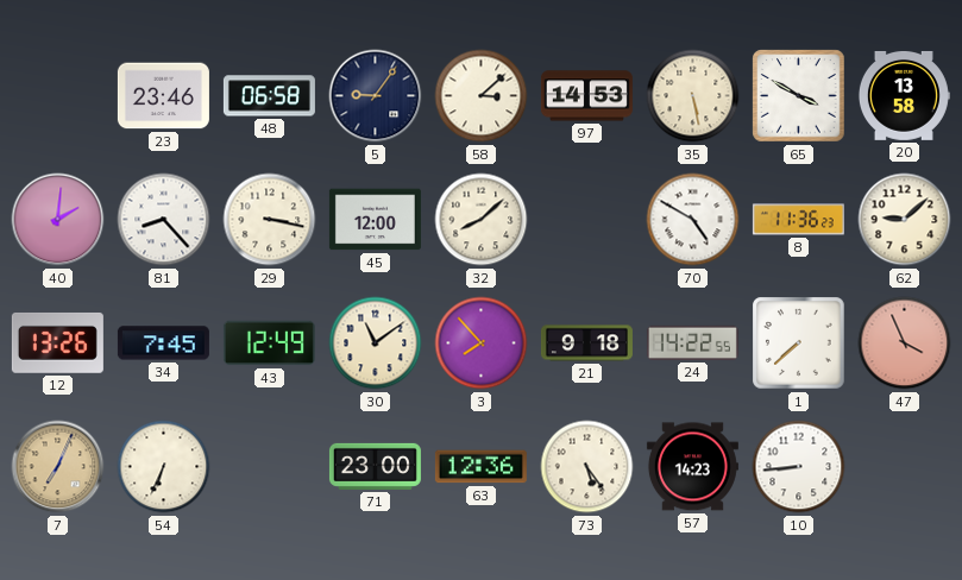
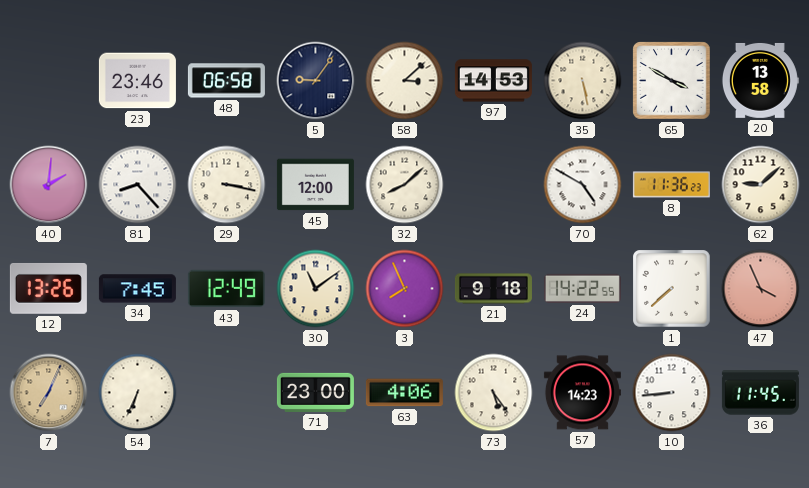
3: 7:53 -> 7:56 (405, 289)
63: 12:36 -> 4:06 (404, 393)
36: none -> 11:45 (760, 393)
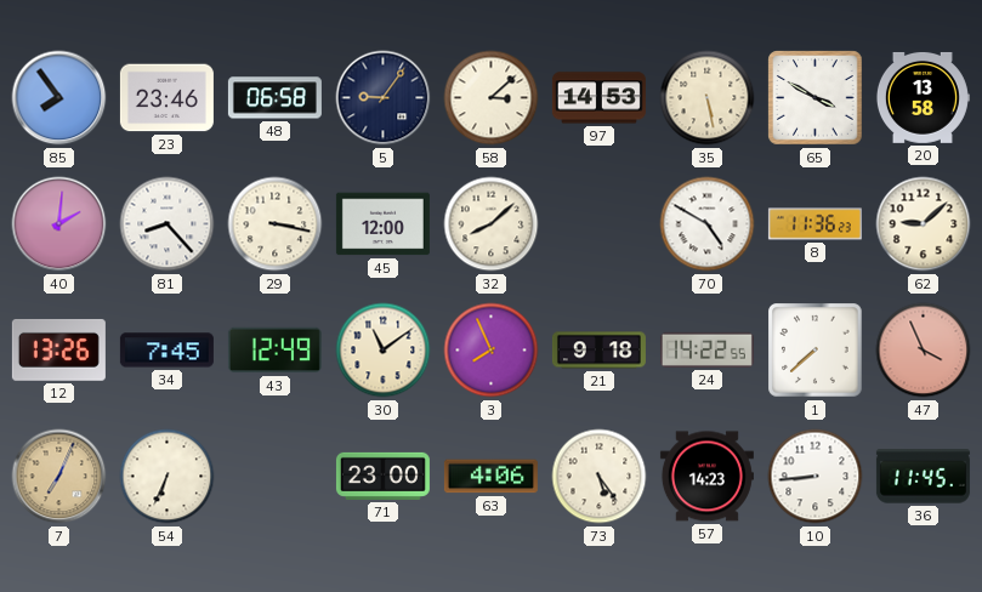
85: none -> 7:54 (59, 98)
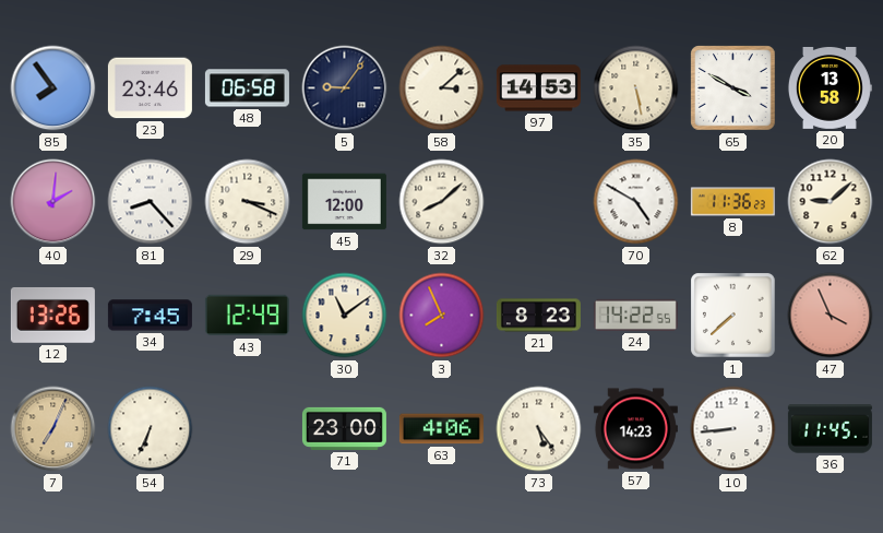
29: 3:17 -> 3:19 (248, 202)
21: 9:18 -> 8:23 (538, 316)
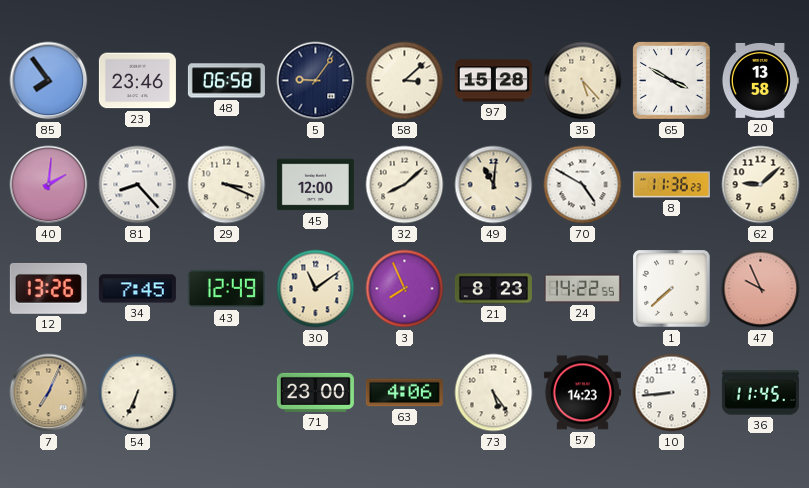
97: 14:53 -> 15:28 (493, 81)
35: 5:28 -> 5:23 (583, 81)
49: none -> 11:01 (494, 185)
47: 3:56 -> 9:56 (761, 289)
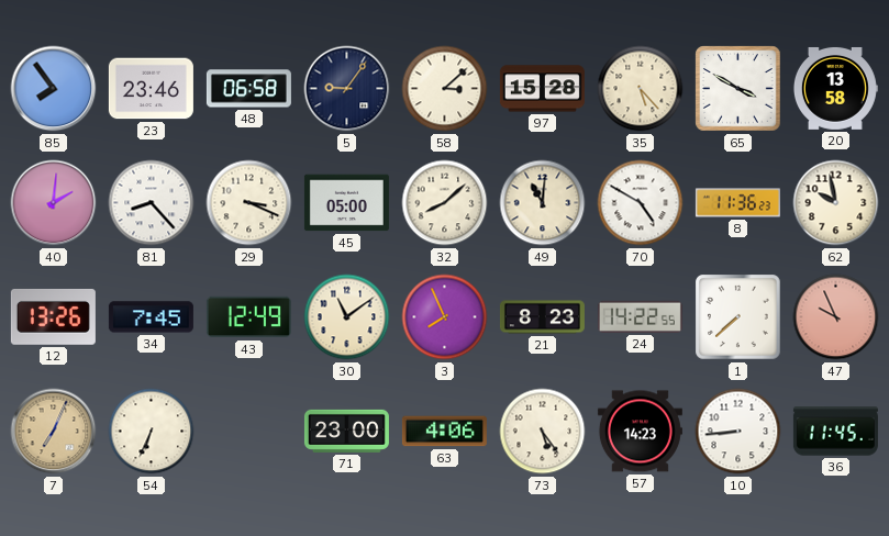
45: 12:00 -> 05:00 (346, 203)
62: 9:08 -> 9:58 (836, 203)
